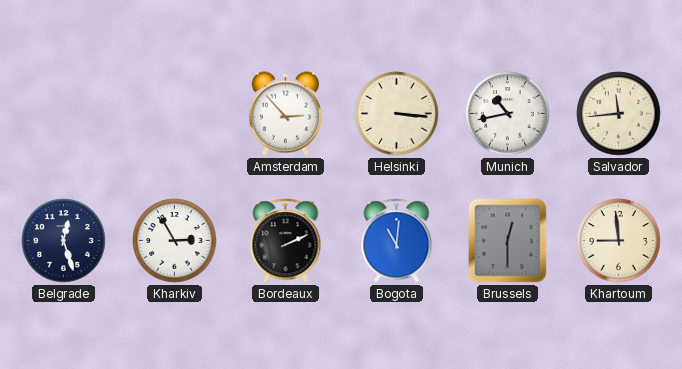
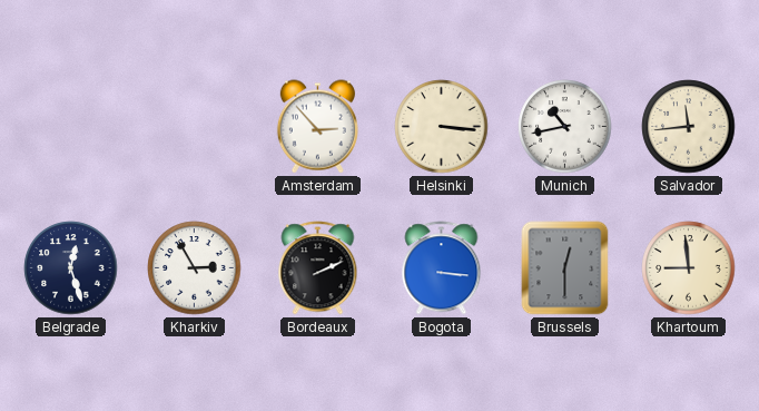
Bogota: 11:01 -> 3:16 (442, 268)
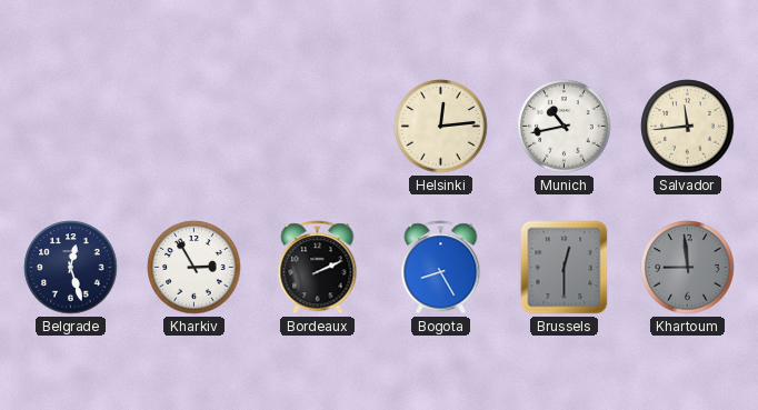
Amsterdam: 2:53 -> none (317, 127)
Helsinki: 3:16 -> 12:14 (441, 127)
Bogota: 3:16 -> 8:25 (441, 268)
Khartoum dial: cream -> grey (688, 268)
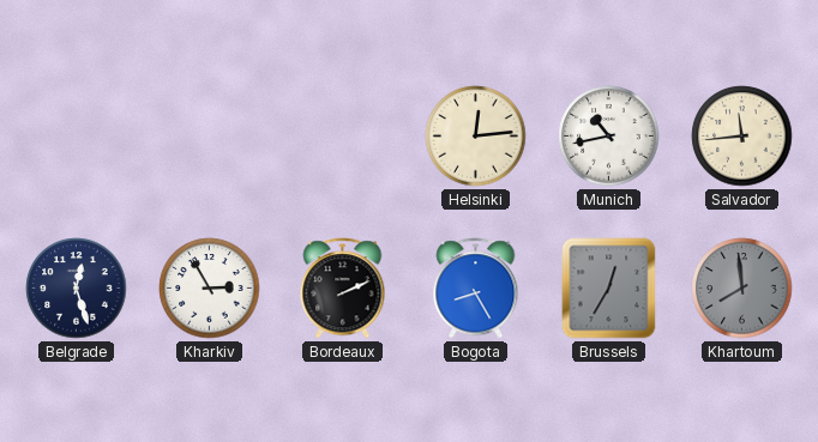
Brussels: 12:30 -> 12:35 (609, 289)
Khartoum: 8:59 -> 7:59 (742, 289)
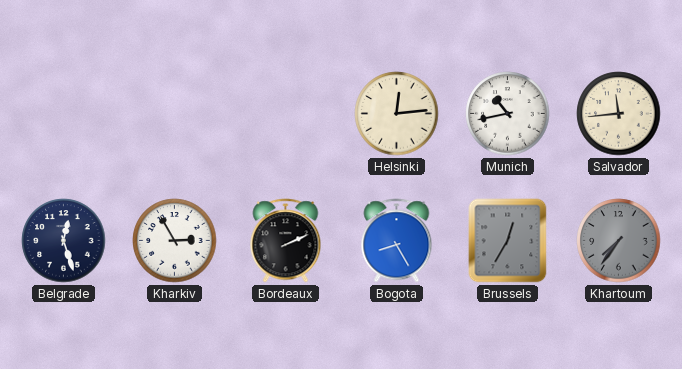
Khartoum: 7:59 -> 7:36 (619, 241)
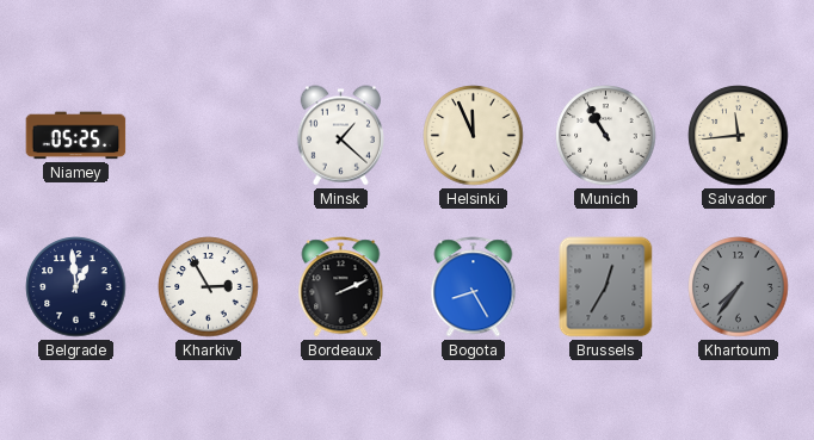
Niamey: none -> 05:25 (76, 136)
Minsk: none -> 1:22 (340, 136)
Helsinki: 12:14 -> 11:56 (474, 136)
Munich: 10:43 -> 10:55 (606, 136)
Belgrade: 12:27 -> 12:59 (76, 287)
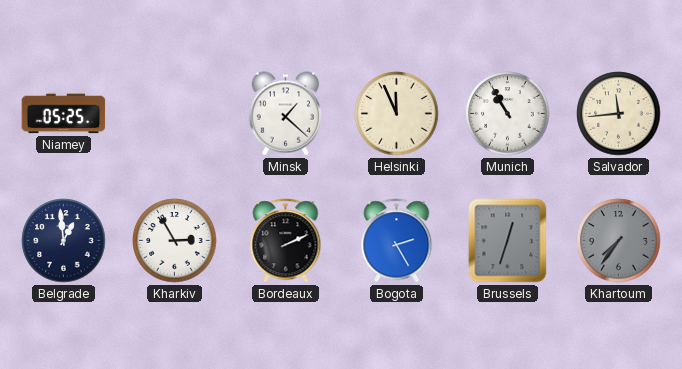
Bogota: 8:25 -> 2:25 (397, 241)
Brussels: 12:35 -> 12:33 (508, 241)
